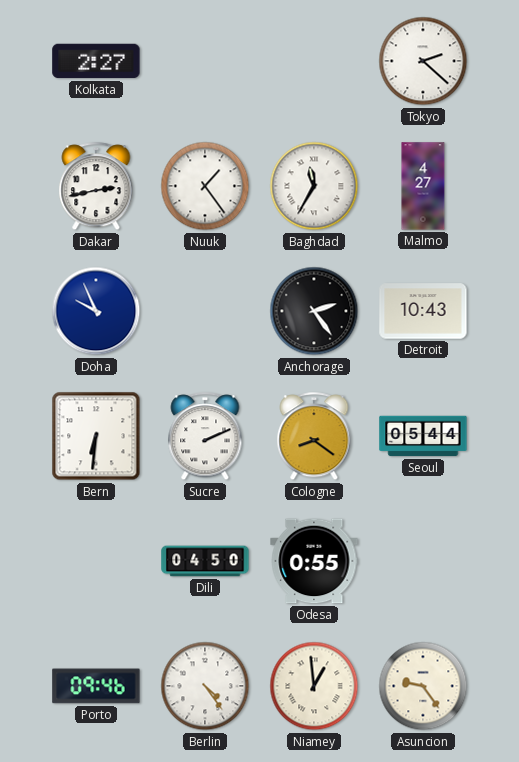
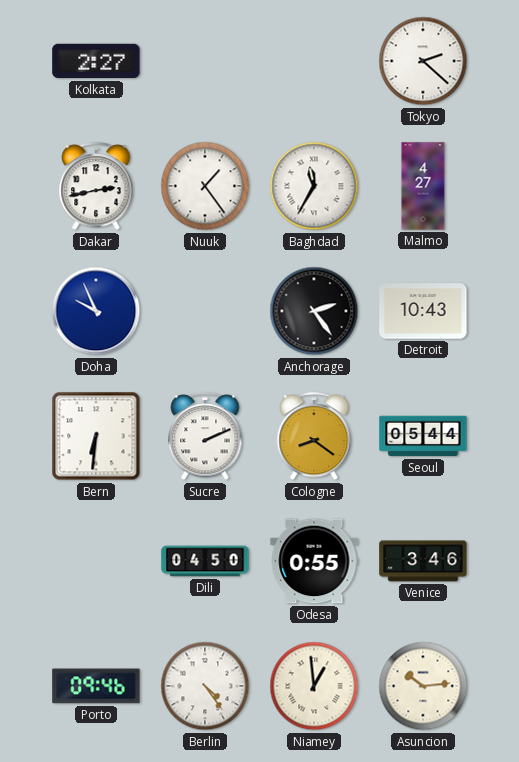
Venice: none -> 3:46 (423, 561)
Asuncion: 9:24 -> 10:14 (423, 686)
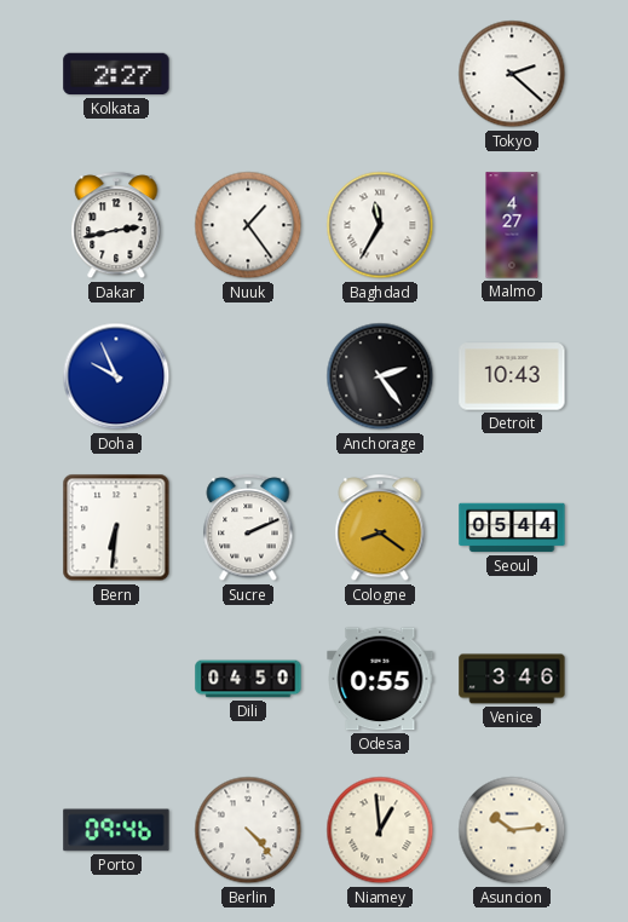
Berlin: 4:24 -> 4:23 (248, 830)
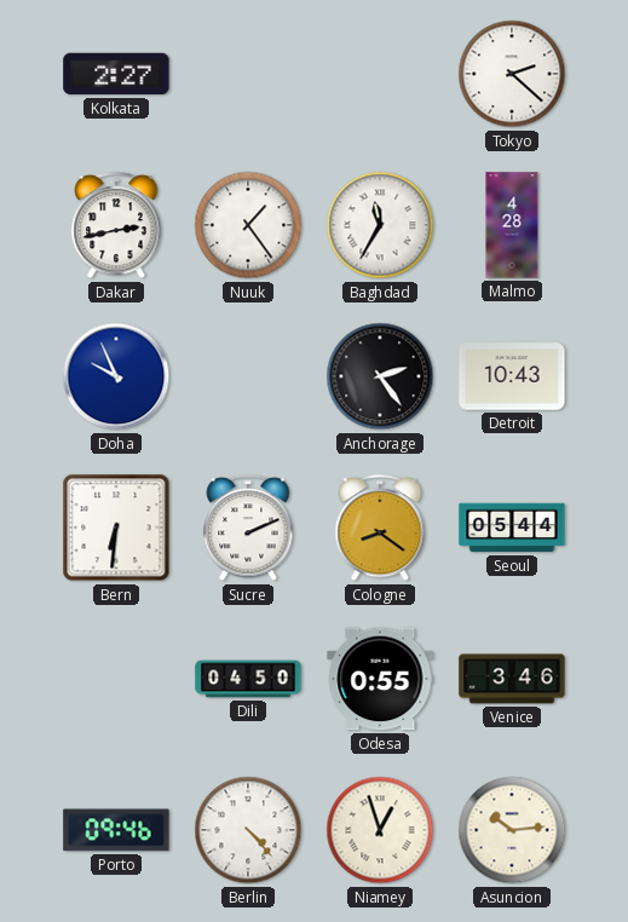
Malmo: 4:27 -> 4:28 (512, 225)
Niamey: 12:59 -> 12:57 (380, 830)
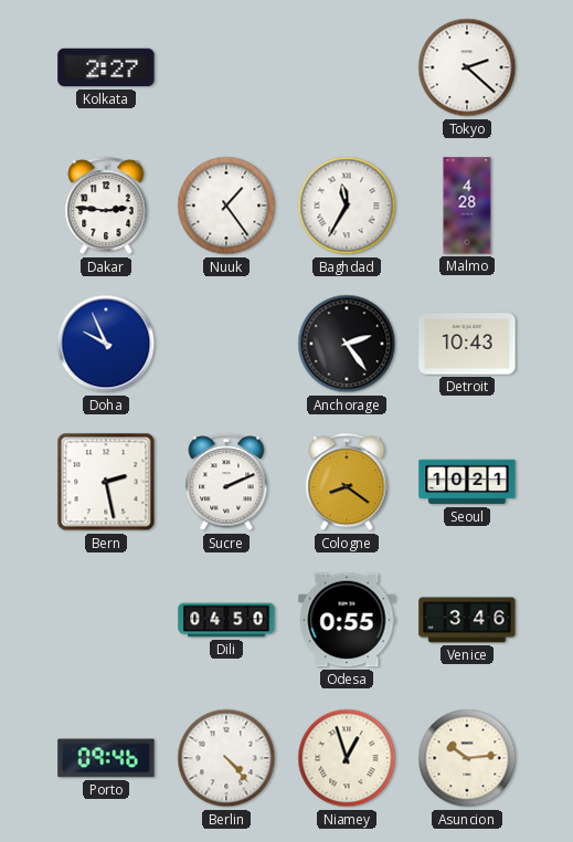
Dakar: 2:43 -> 2:46 (106, 207)
Bern: 6:31 -> 2:28 (106, 482)
Seoul: 05:44 -> 10:21 (467, 482)
